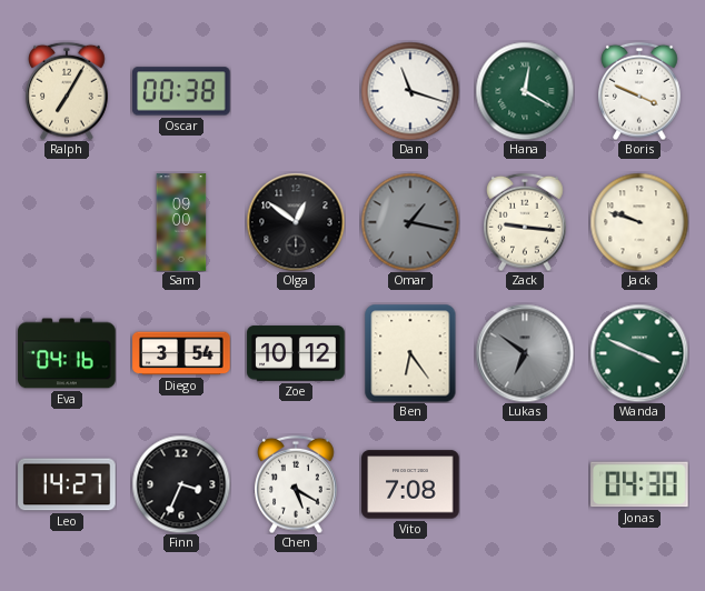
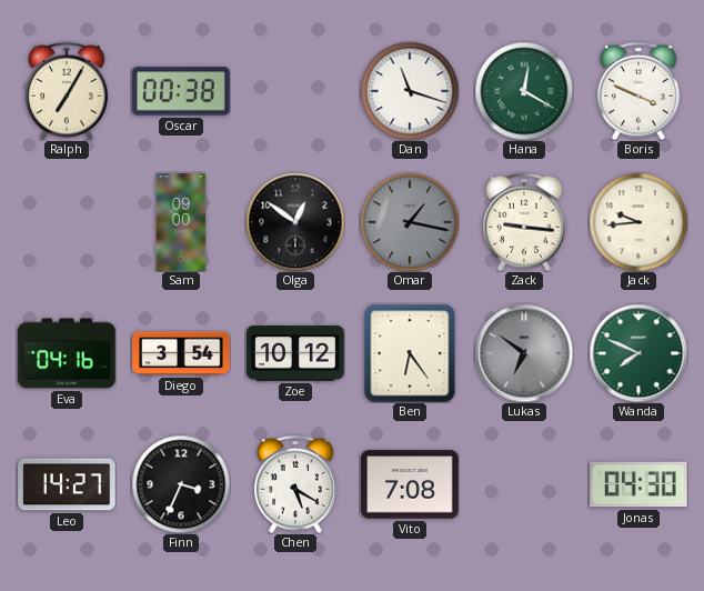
Jack: 9:48 -> 9:44 (638, 222)
Wanda: 3:49 -> 7:49 (638, 353)
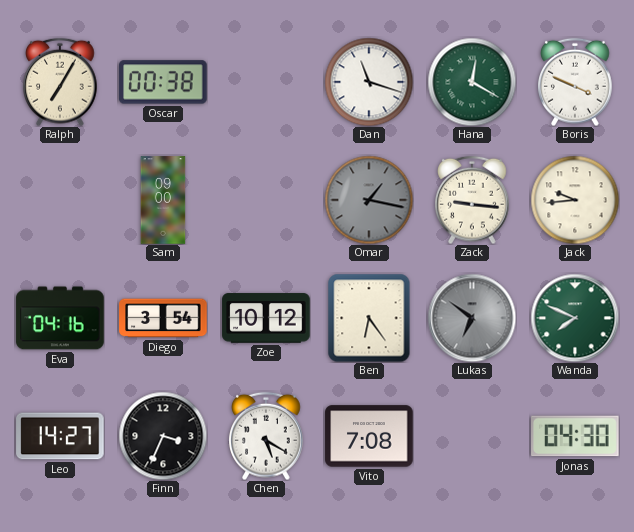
Olga: 12:51 -> none (295, 222)
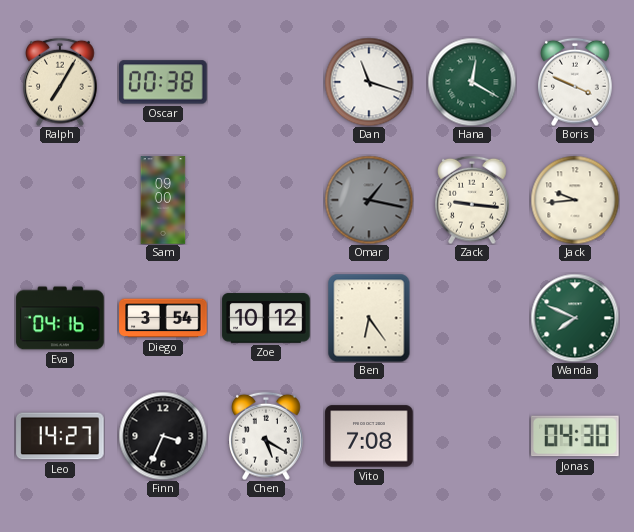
Lukas: 6:51 -> none (472, 318)
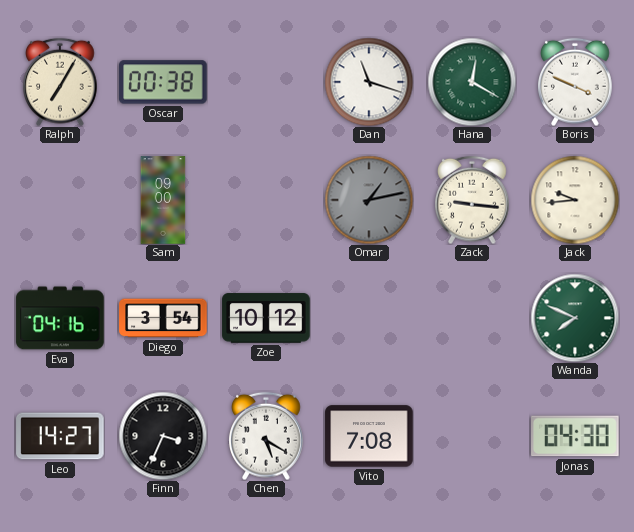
Omar: 1:17 -> 1:13 (369, 200)
Ben: 6:24 -> none (369, 318)
